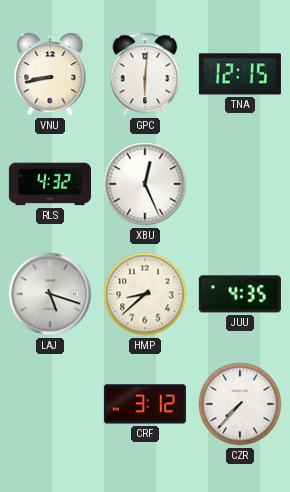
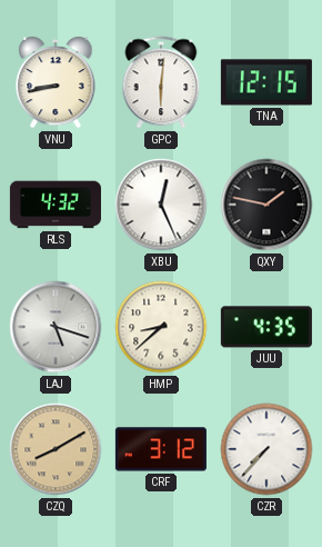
QXY: none -> 1:47 (266, 205)
CZQ: none -> 8:10 (56, 449)
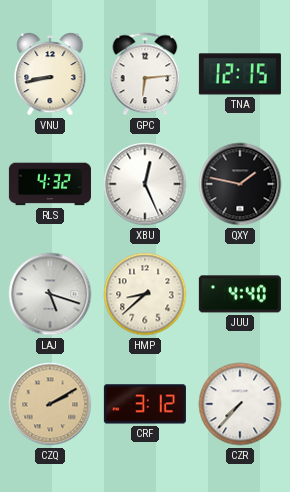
GPC: 6:01 -> 6:14 (145, 74)
JUU: 4:35 -> 4:40 (240, 294)
CZQ: 8:10 -> 2:10 (50, 404)
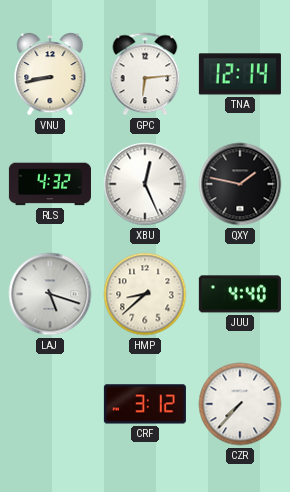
TNA: 12:15 -> 12:14 (240, 74)
CZQ: 2:10 -> none (50, 404)
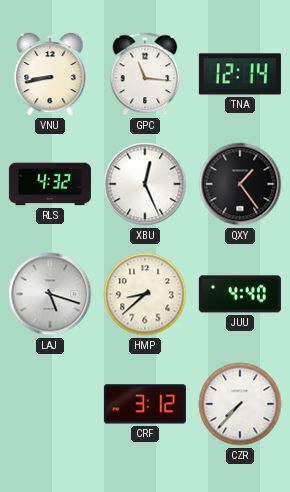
GPC: 6:14 -> 11:16 (145, 74)
QXY: 1:47 -> 1:24 (240, 184)
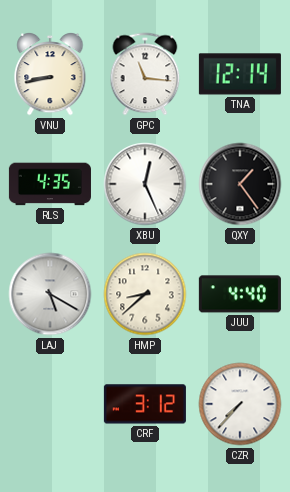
RLS: 4:32 -> 4:35 (50, 184)
LAJ: 5:18 -> 5:20 (50, 294)
